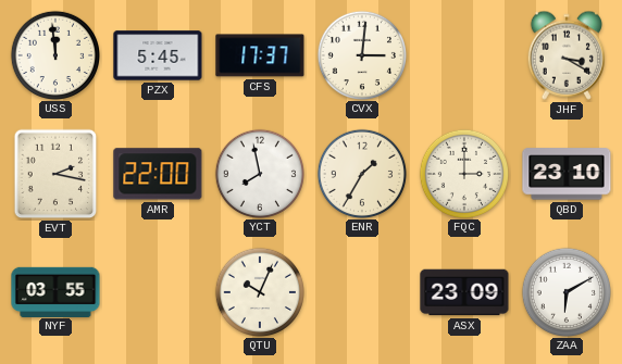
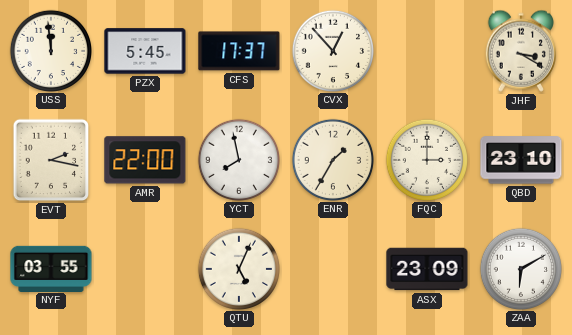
CVX: 3:01 -> 12:53 (332, 50)
QTU: 10:04 -> 5:04 (238, 268)
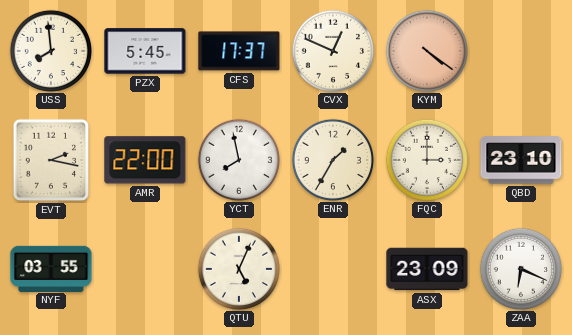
USS: 11:59 -> 7:59 (50, 50)
CVX: 12:53 -> 12:49 (332, 50)
KYM: none -> 4:21 (426, 50)
JHF: 3:20 -> none (521, 51)
ZAA: 6:10 -> 6:19 (520, 268)
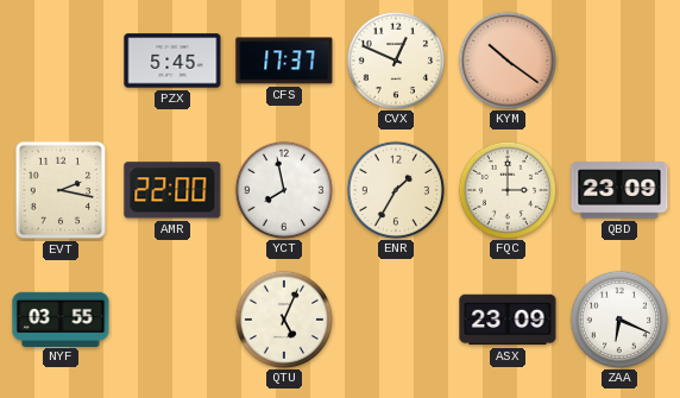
USS: 7:59 -> none (50, 50)
KYM: 4:21 -> 10:21 (506, 59)
QBD: 23:10 -> 23:09 (619, 190)
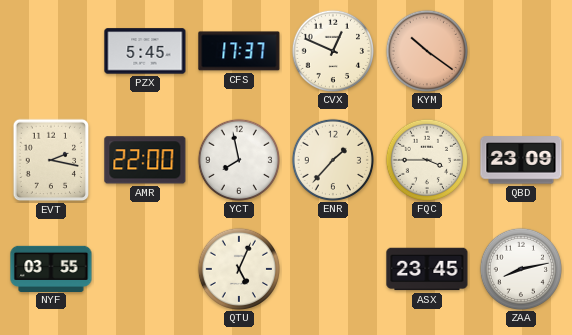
ENR: 1:35 -> 1:37 (332, 159)
FQC: 3:00 -> 3:45 (426, 159)
ASX: 23:09 -> 23:45 (427, 269)
ZAA: 6:19 -> 8:13 (520, 268)
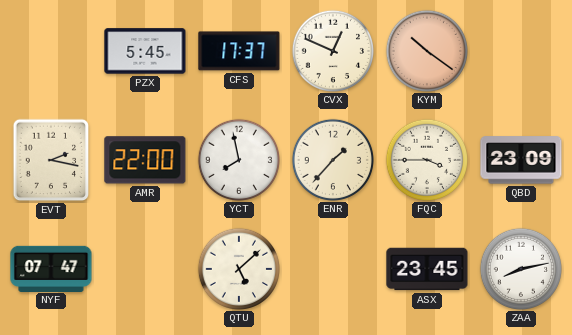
NYF: 03:55 -> 07:47 (51, 268)
QTU: 5:04 -> 5:08 (238, 268)
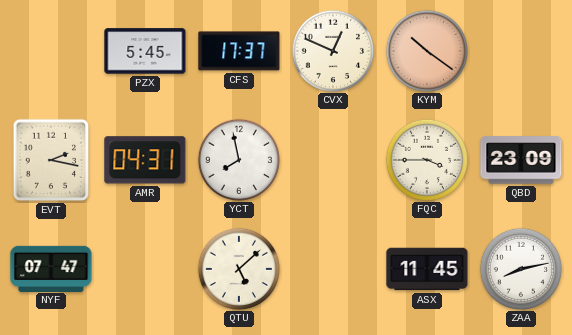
AMR: 22:00 -> 04:31 (145, 160)
ENR: 1:37 -> none (332, 159)
ASX: 23:45 -> 11:45 (427, 269)
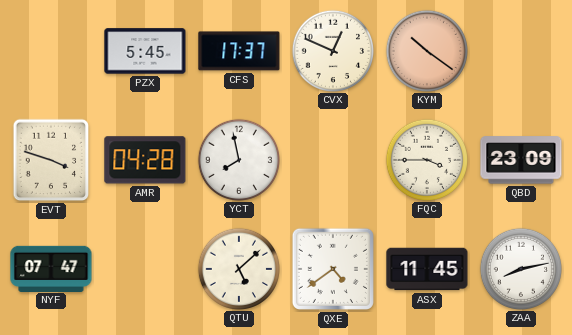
EVT: 2:17 -> 3:48 (51, 160)
AMR: 04:31 -> 04:28 (145, 160)
QXE: none -> 4:39 (333, 269)
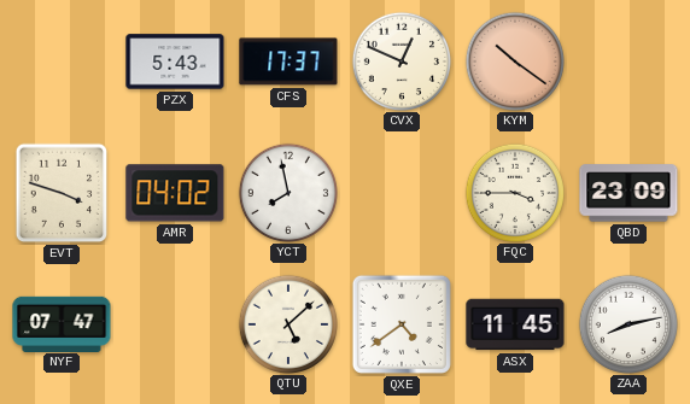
PZX: 5:45 -> 5:43 (175, 62)
AMR: 04:28 -> 04:02 (175, 193)
